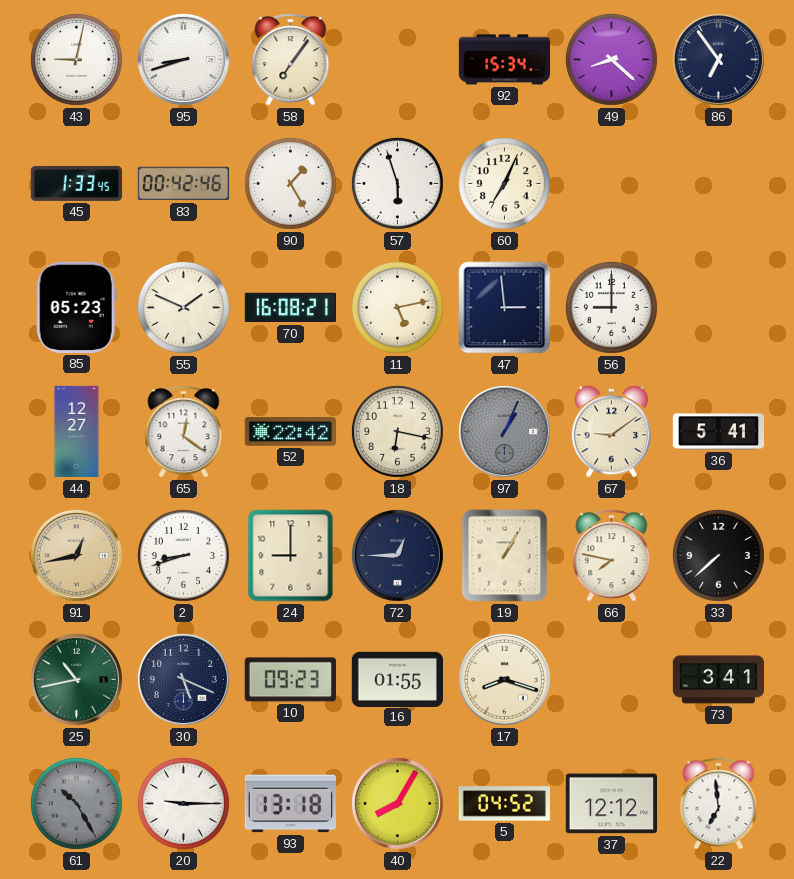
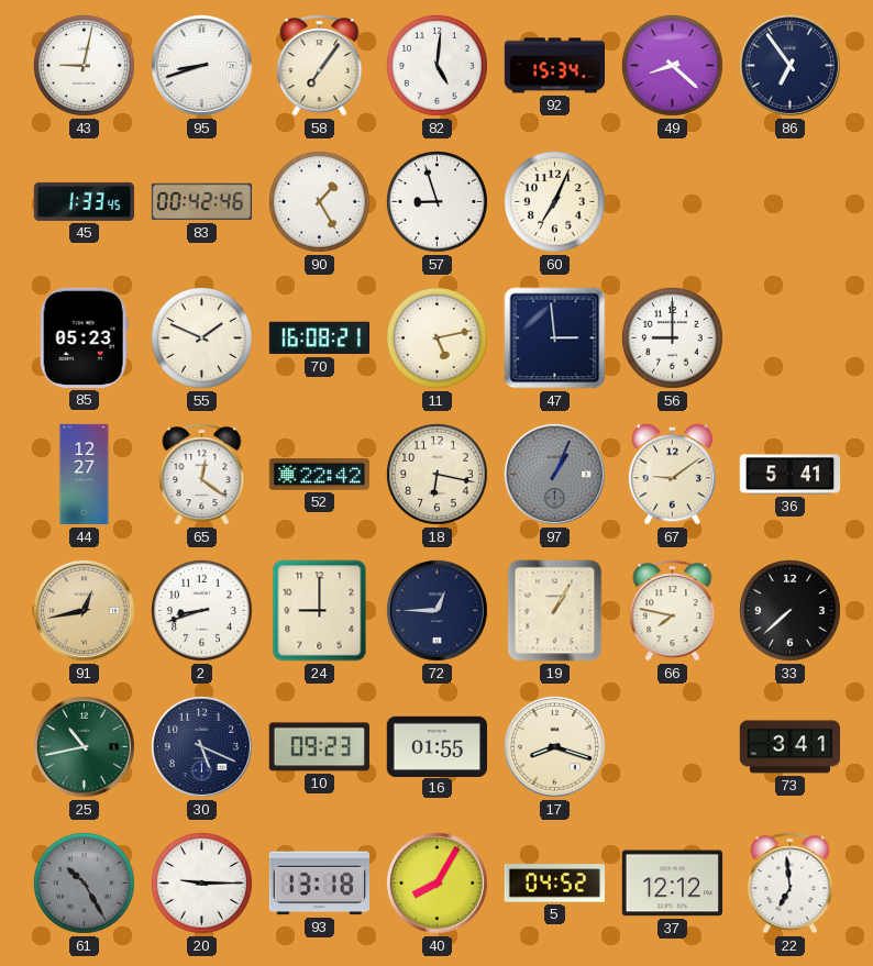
82: none -> 5:01 (436, 65)
57: 5:57 -> 8:57 (436, 201)
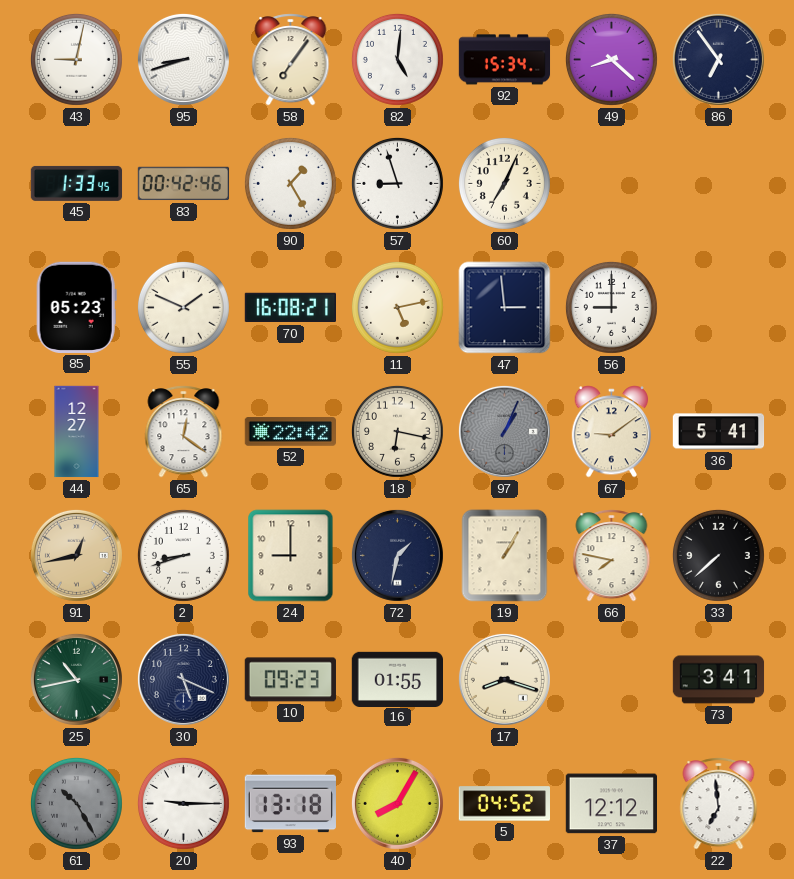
72: 12:45 -> 1:32 (397, 555)
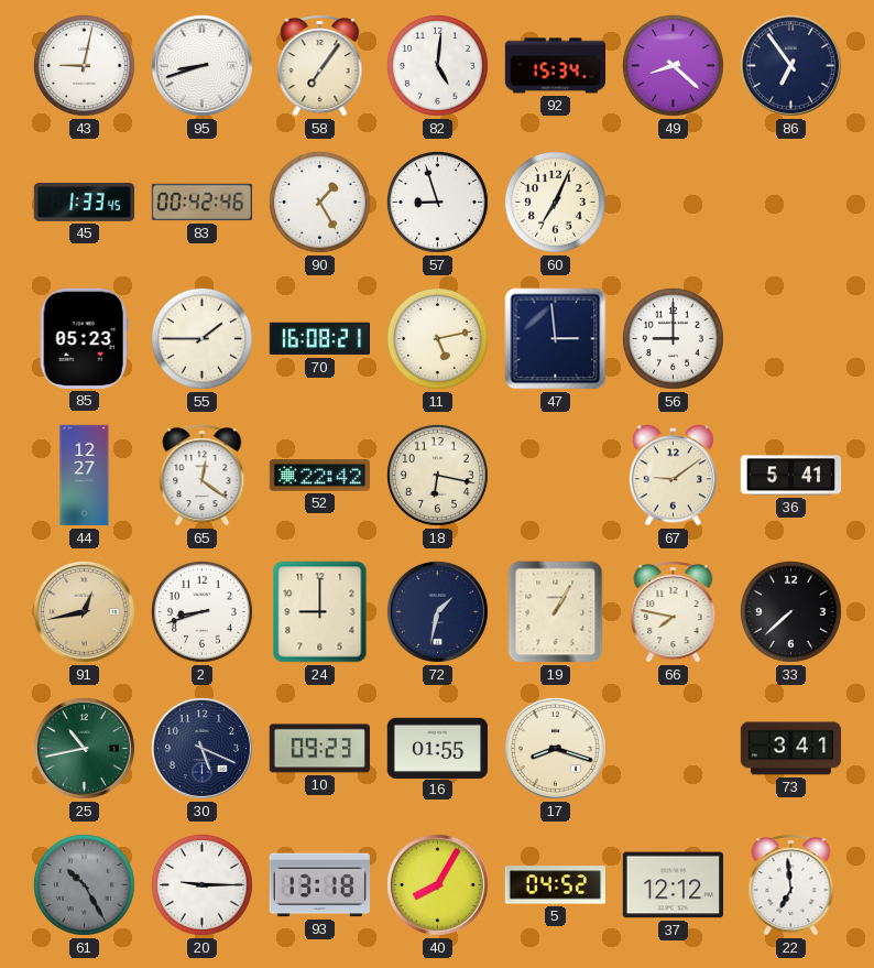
55: 1:49 -> 1:45 (201, 338)
97: 1:04 -> none (504, 431)
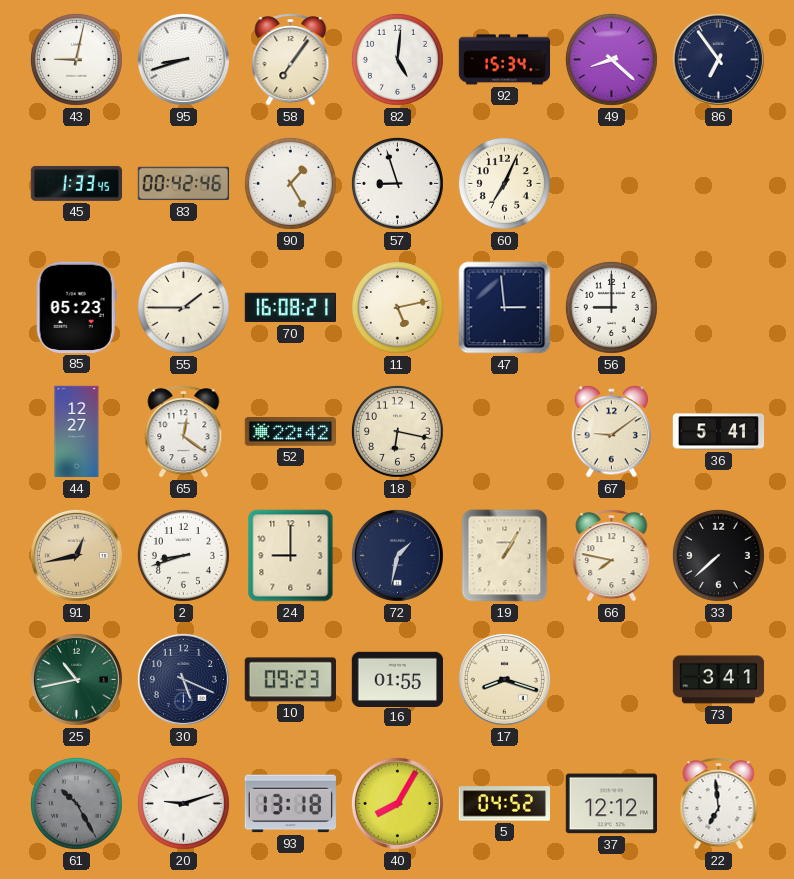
20: 9:15 -> 9:12 (183, 803)
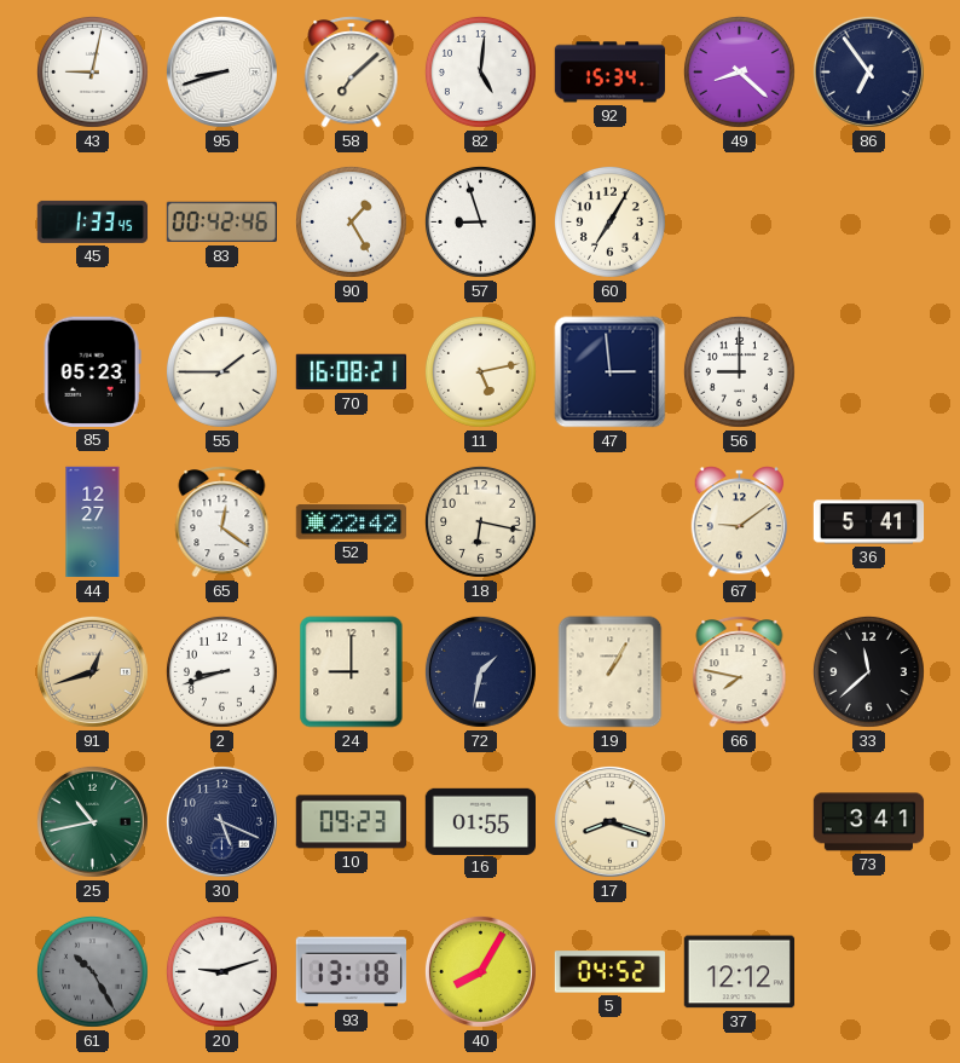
58: 7:06 -> 7:08 (352, 73)
60: 7:04 -> 7:05 (609, 221)
91: 12:43 -> 12:42 (92, 671)
33: 7:38 -> 11:38 (868, 671)
22: 6:59 -> none (719, 804)
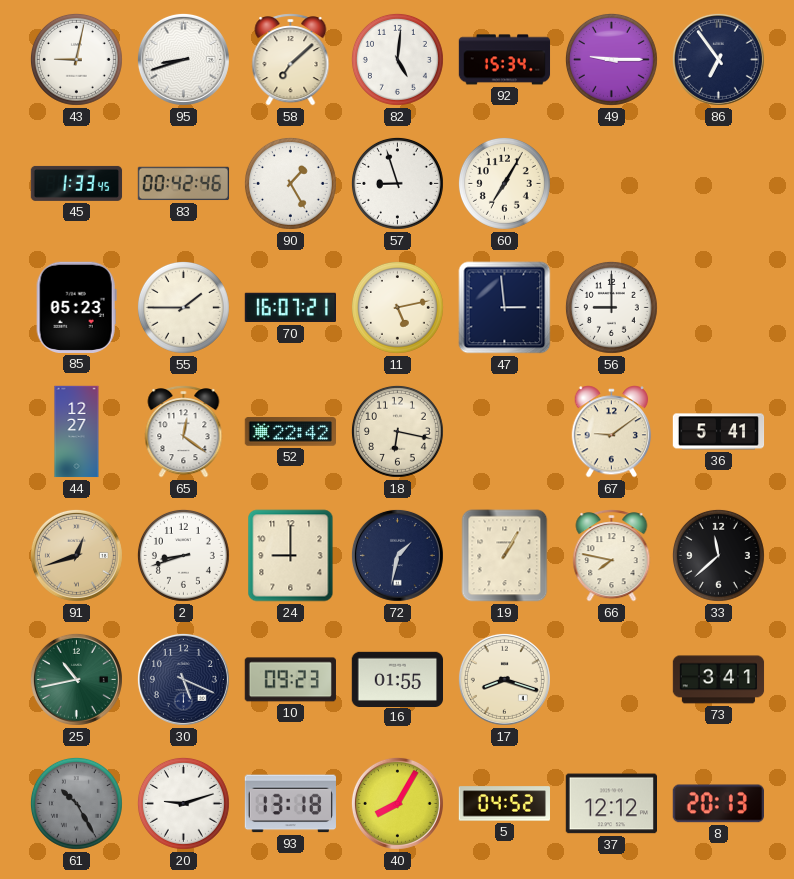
49: 8:22 -> 9:15 (611, 59)
70: 16:08 -> 16:07 (290, 308)
8: none -> 20:13 (718, 804)
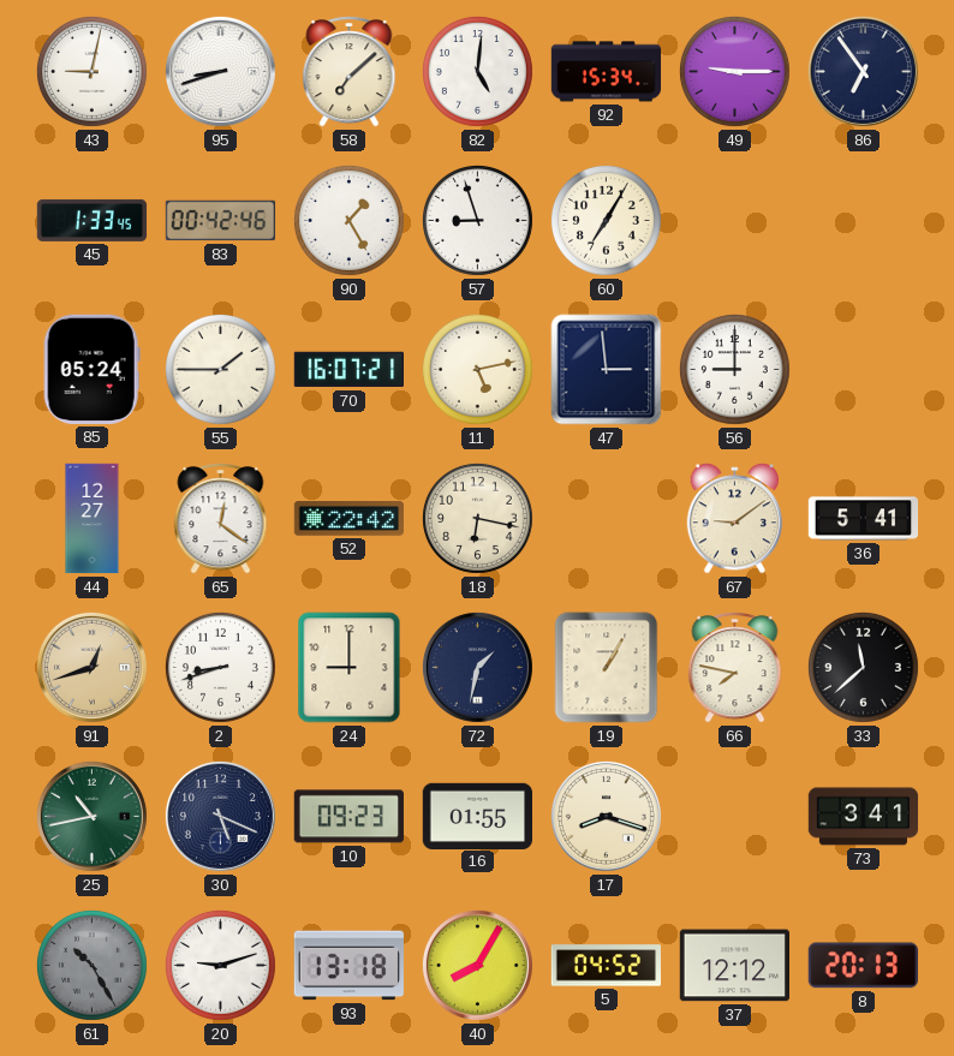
85: 05:23 -> 05:24 (91, 369)
